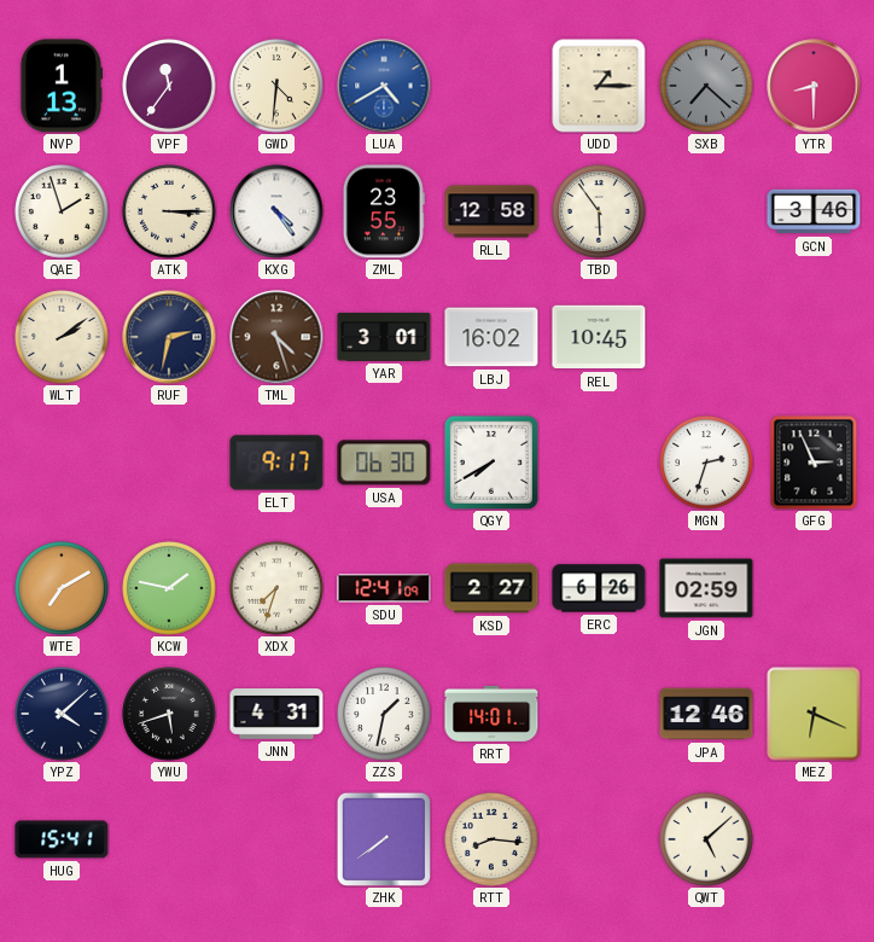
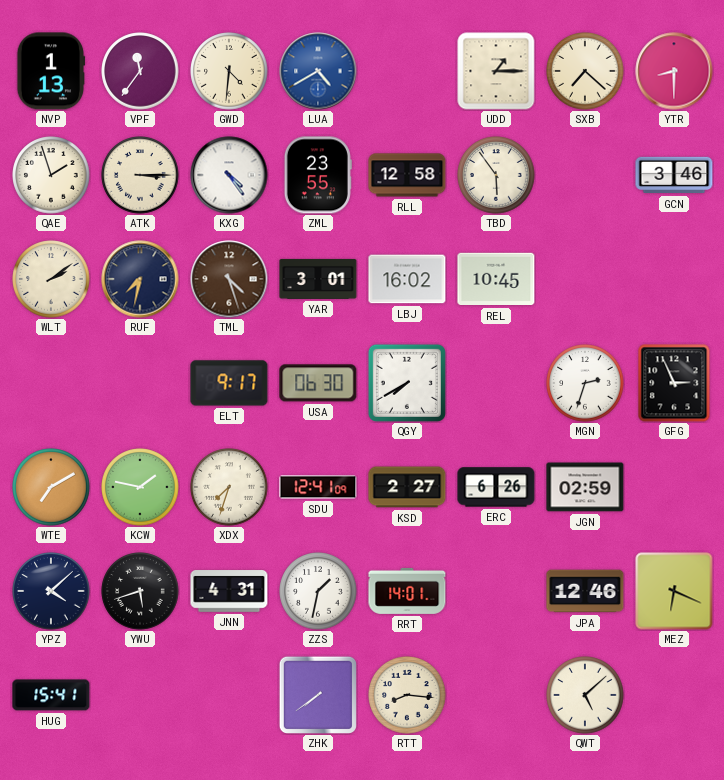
SXB dial: grey -> cream (585, 71)
RUF: 2:32 -> 7:32 (140, 279)
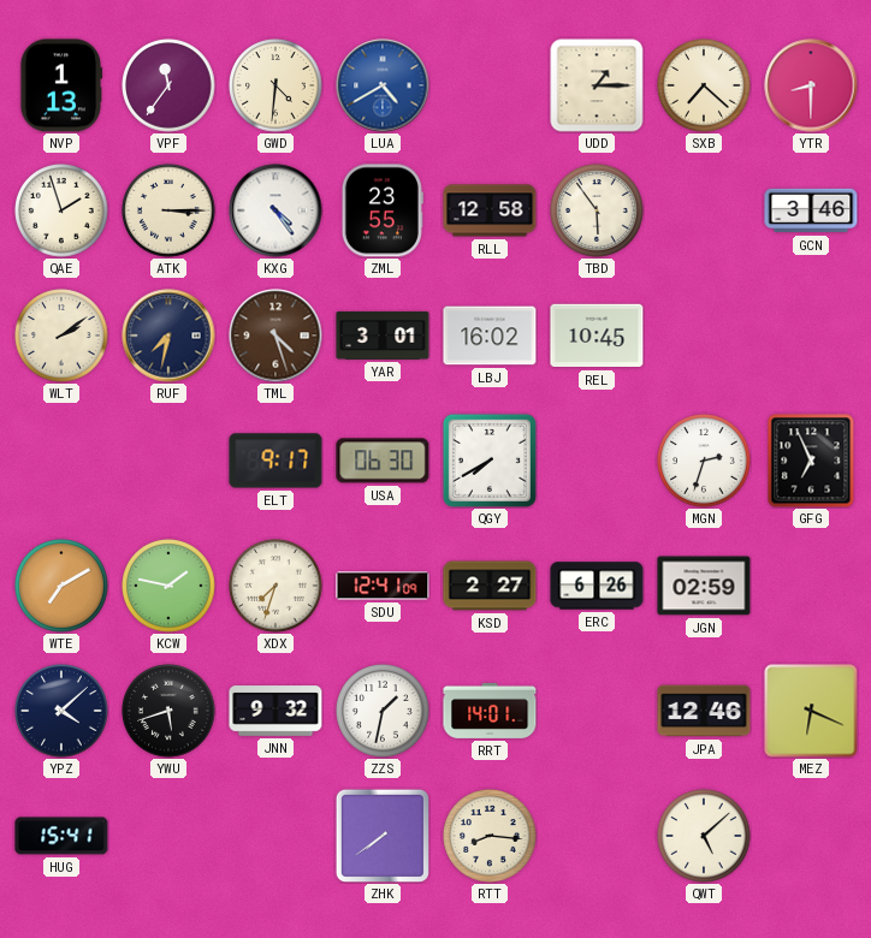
GFG: 2:56 -> 6:56 (811, 461)
JNN: 4:31 -> 9:32 (275, 711)
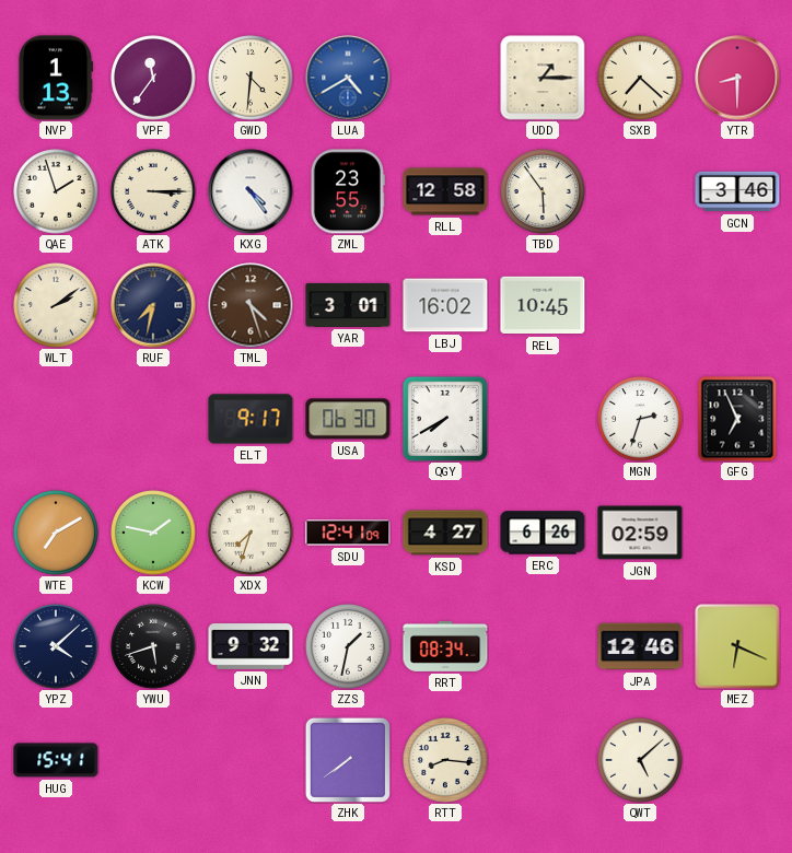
KSD: 2:27 -> 4:27 (445, 533)
RRT: 14:01 -> 08:34 (445, 646)
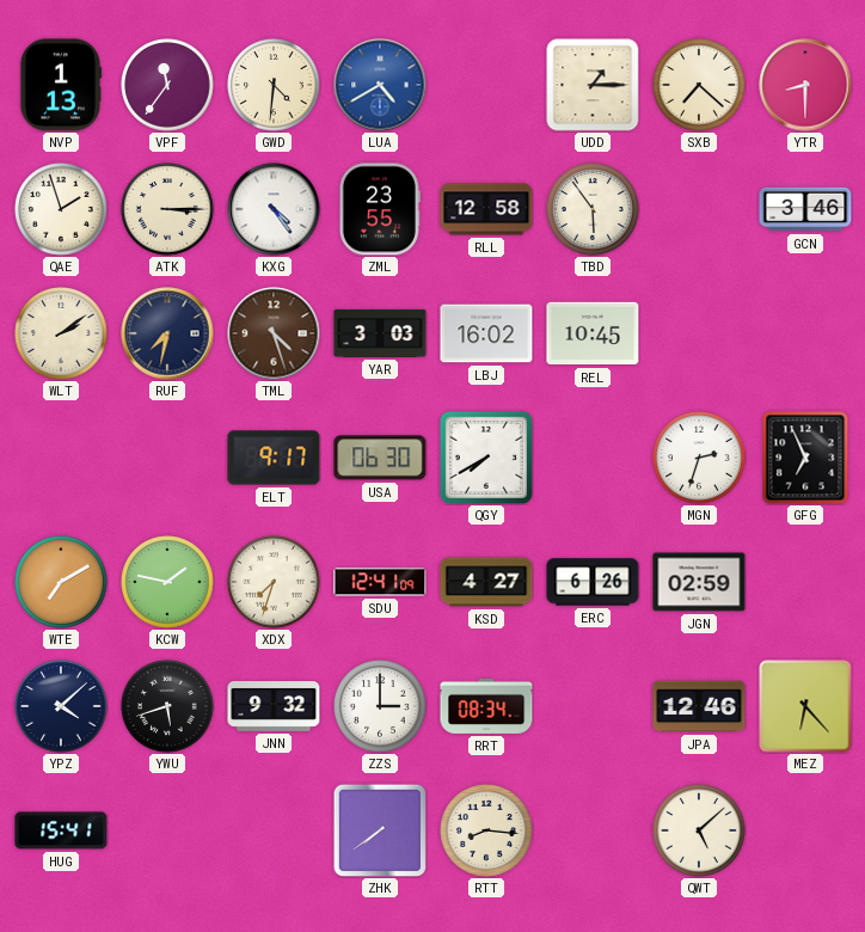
YAR: 3:01 -> 3:03 (380, 333)
ZZS: 1:32 -> 3:00 (380, 706)
MEZ: 6:19 -> 6:23 (805, 706)
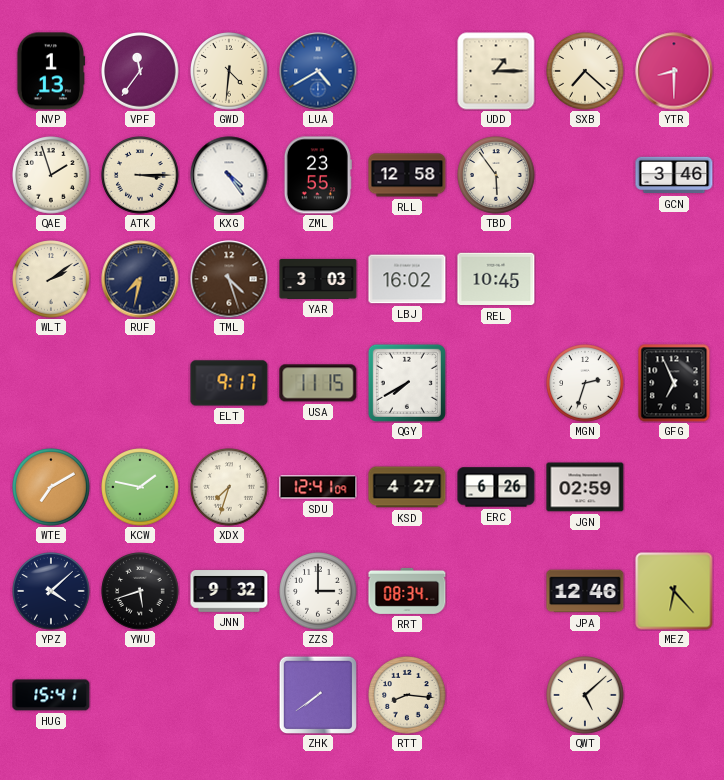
USA: 06:30 -> 11:15 (318, 383)
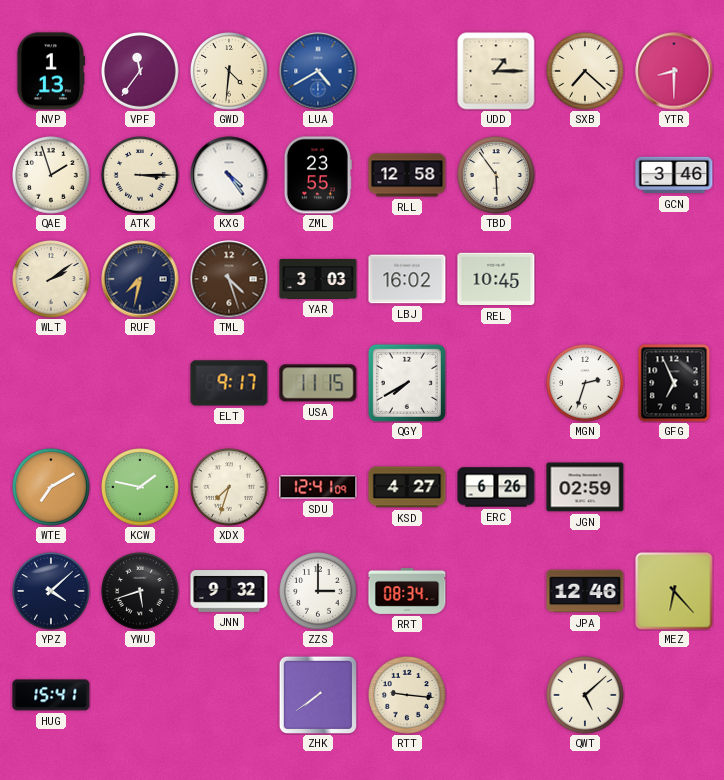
RTT: 8:16 -> 9:16 (407, 695)
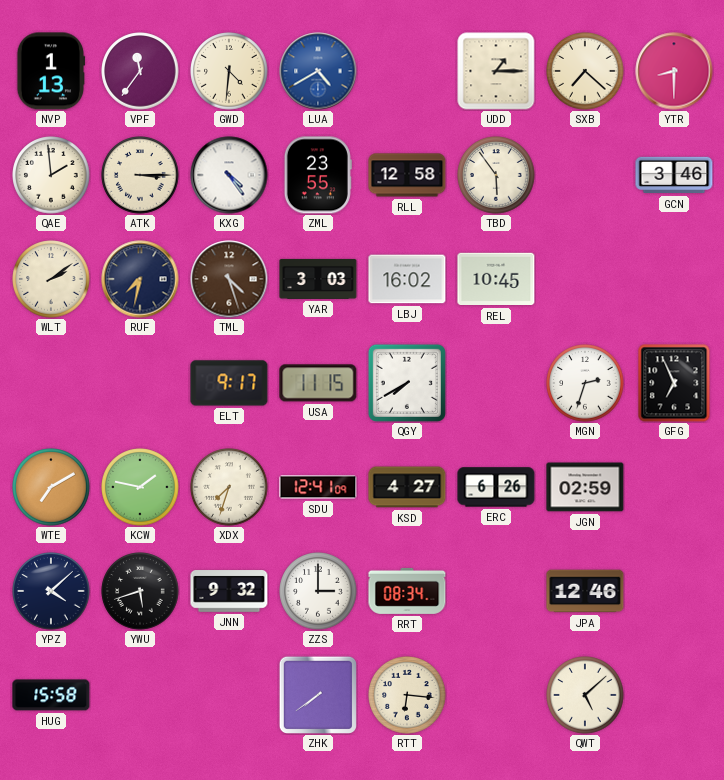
QAE: 1:57 -> 1:59 (51, 175)
MEZ: 6:23 -> none (674, 591)
HUG: 15:41 -> 15:58 (51, 695)
RTT: 9:16 -> 6:16 (407, 695)
